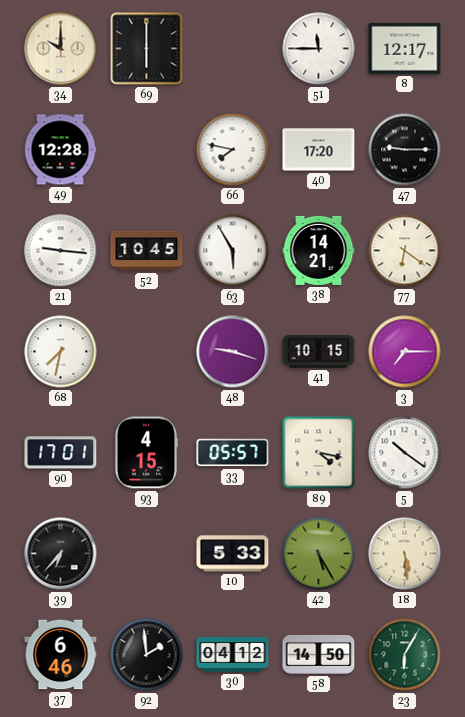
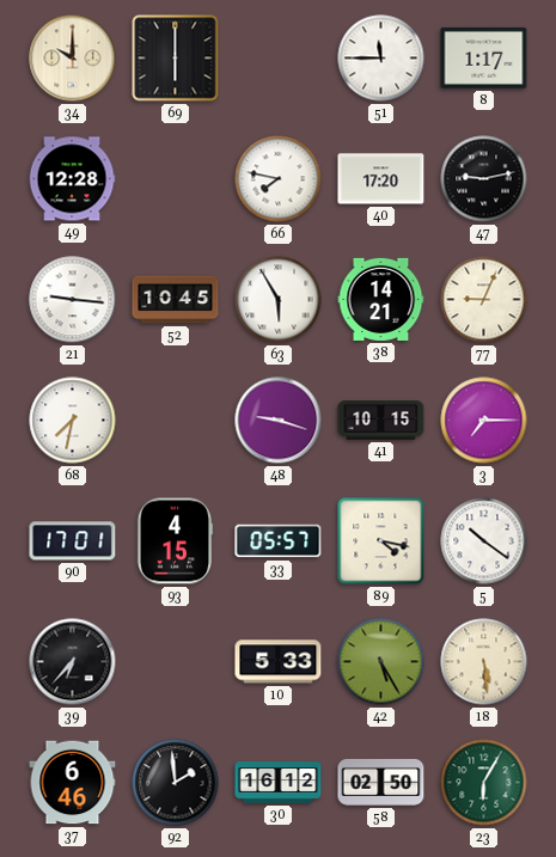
8: 12:17 -> 1:17 (484, 57)
47: 9:15 -> 9:13 (484, 179)
77: 6:21 -> 9:04 (484, 300)
30: 04:12 -> 16:12 (279, 783)
58: 14:50 -> 02:50 (381, 782)
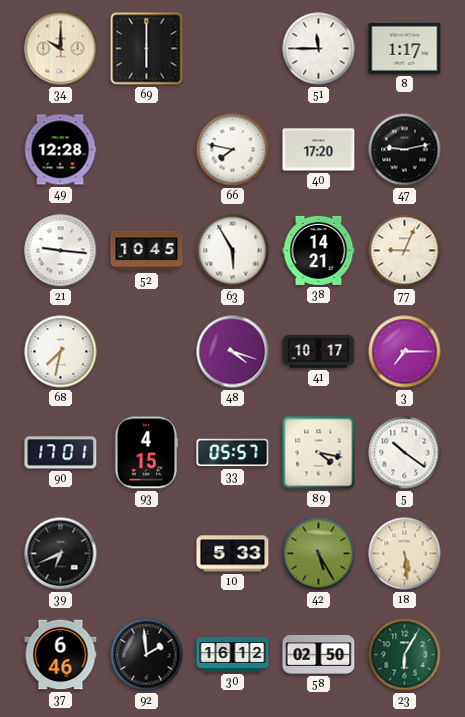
48: 9:18 -> 4:18 (233, 352)
41: 10:15 -> 10:17 (319, 352)
39: 6:37 -> 6:41 (61, 554)
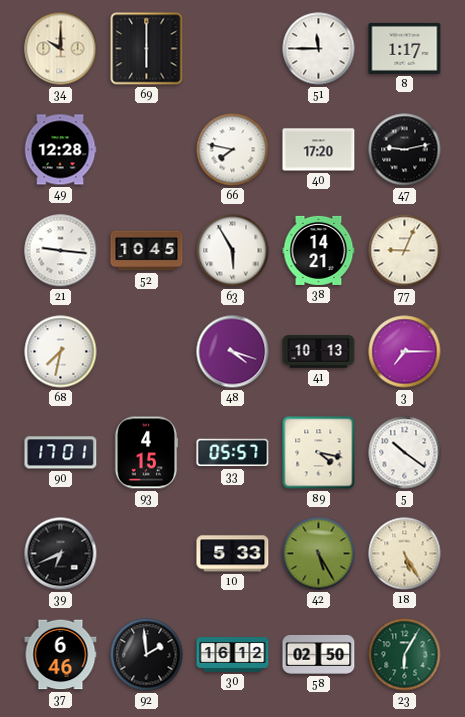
41: 10:17 -> 10:13 (319, 352)
18: 5:29 -> 5:25 (405, 554)
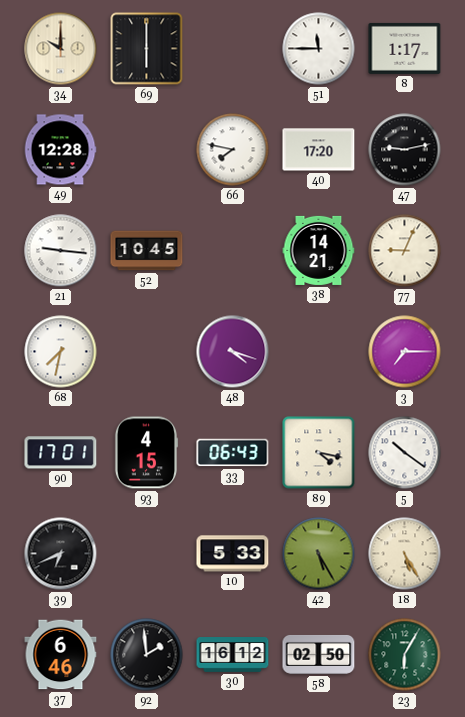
63: 5:55 -> none (233, 251)
41: 10:13 -> none (319, 352)
33: 05:57 -> 06:43 (233, 453)
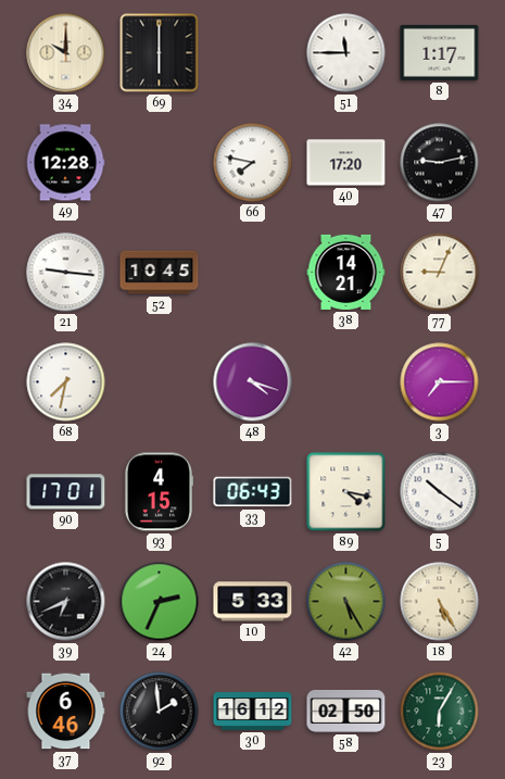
24: none -> 2:34 (160, 602)
